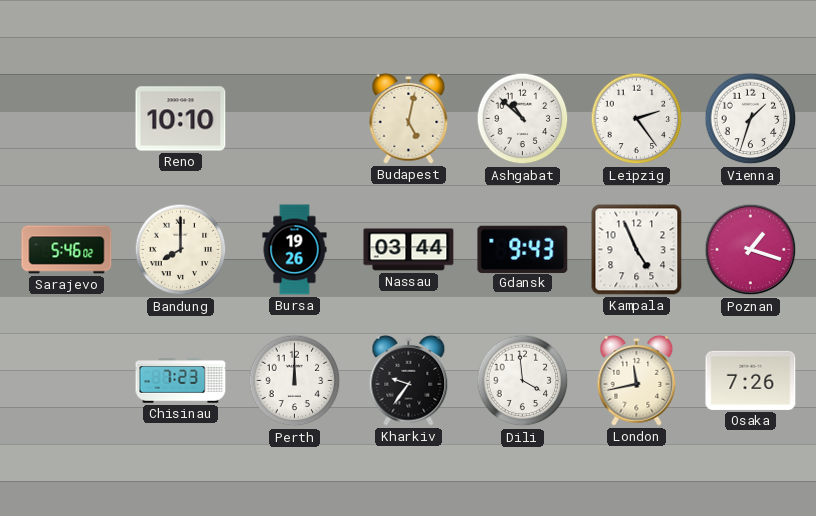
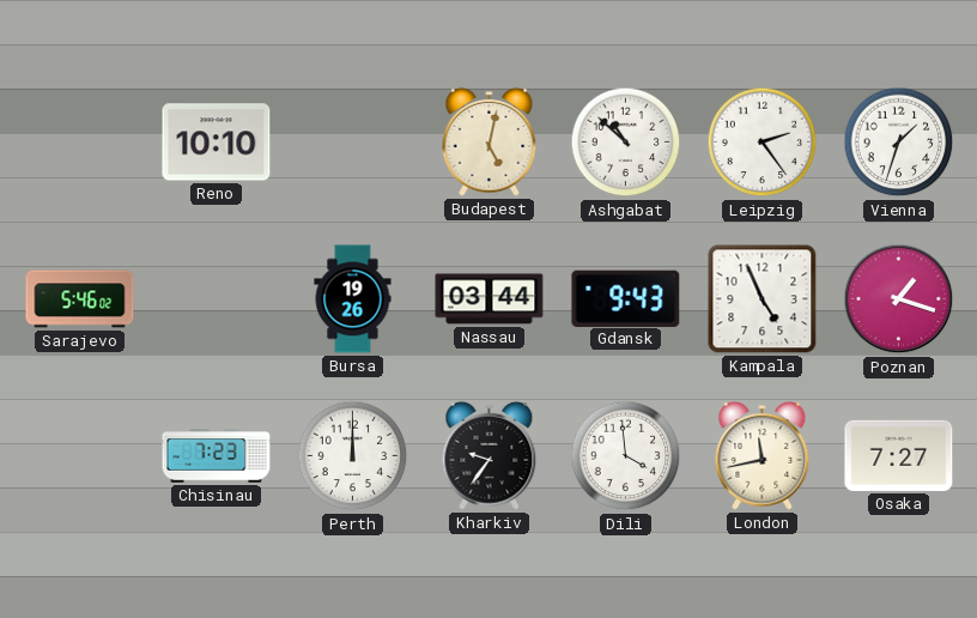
Bandung: 8:00 -> none (181, 250)
Osaka: 7:26 -> 7:27 (899, 455)
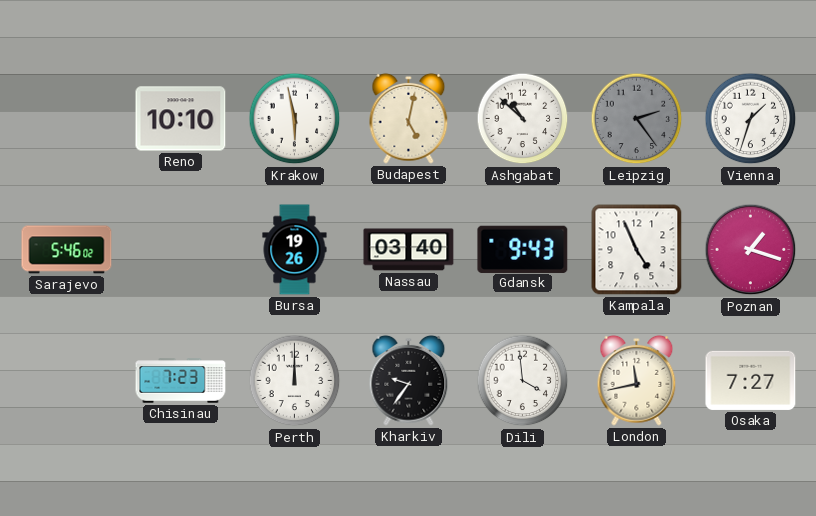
Krakow: none -> 5:58 (295, 119)
Leipzig dial: white -> grey (637, 119)
Nassau: 03:44 -> 03:40 (409, 250)
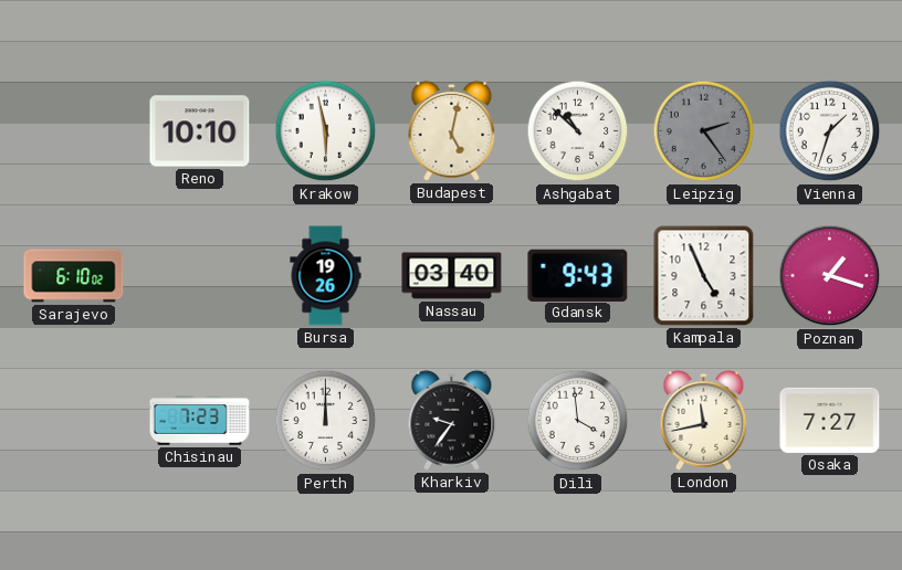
Sarajevo: 5:46 -> 6:10 (74, 276)
